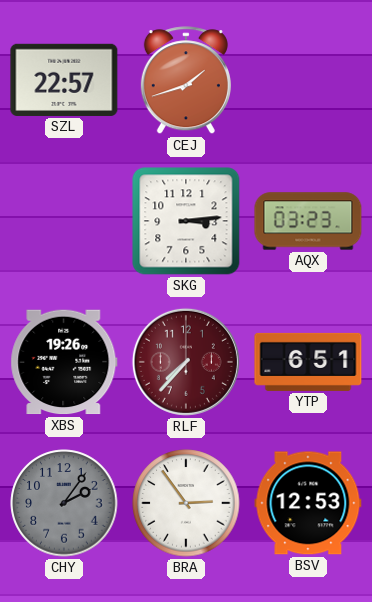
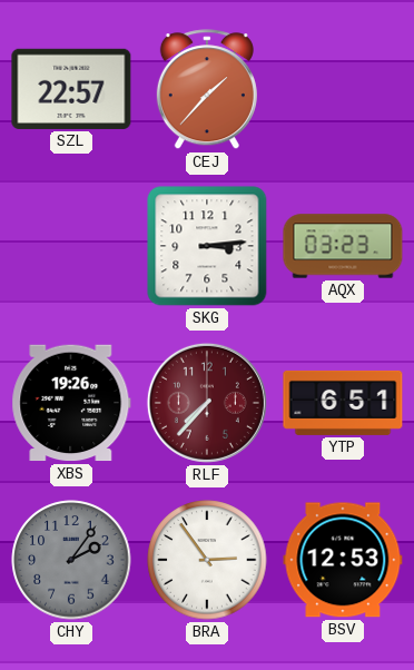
CEJ: 1:42 -> 1:37 (207, 90)
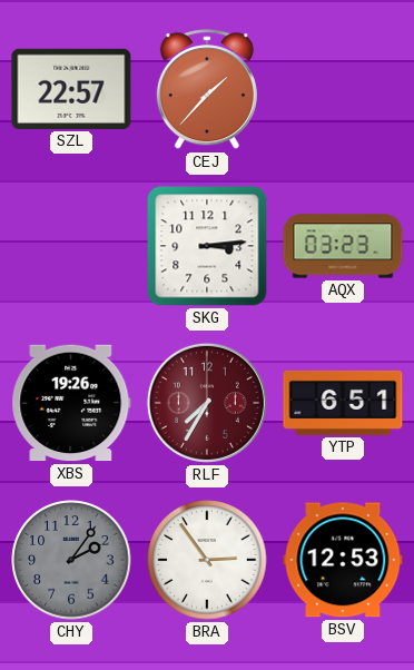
RLF: 7:37 -> 7:35 (207, 403)
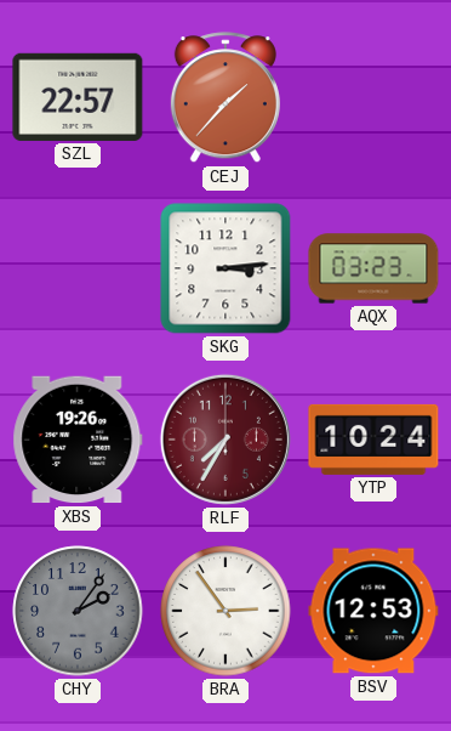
YTP: 6:51 -> 10:24 (373, 440)
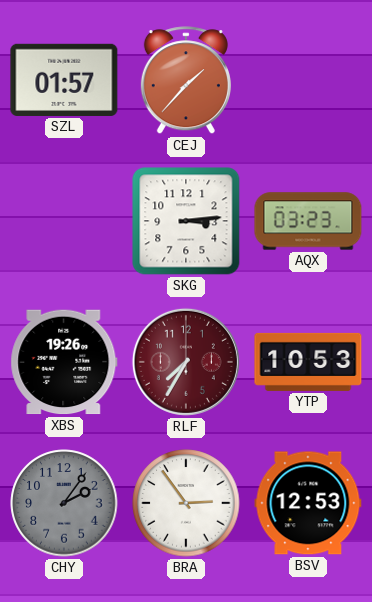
SZL: 22:57 -> 01:57 (64, 80)
YTP: 10:24 -> 10:53 (308, 362)
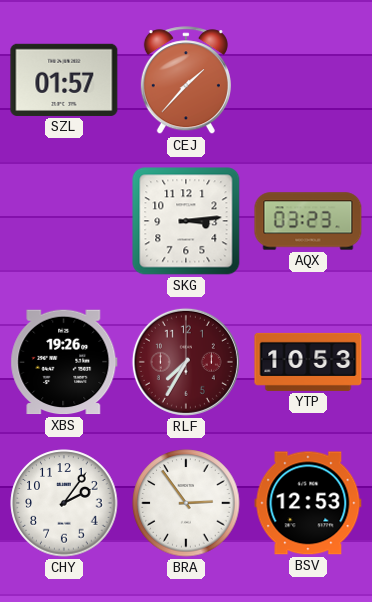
CHY dial: grey -> white (64, 503)
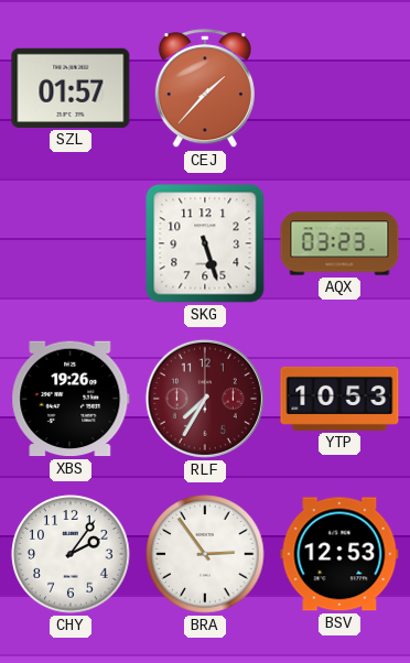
SKG: 3:14 -> 5:27 (205, 243)
